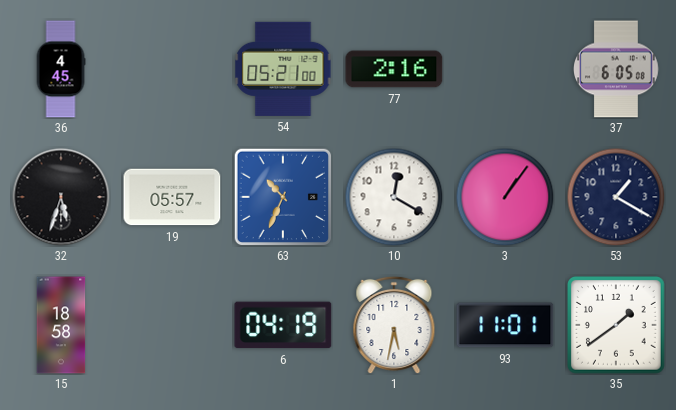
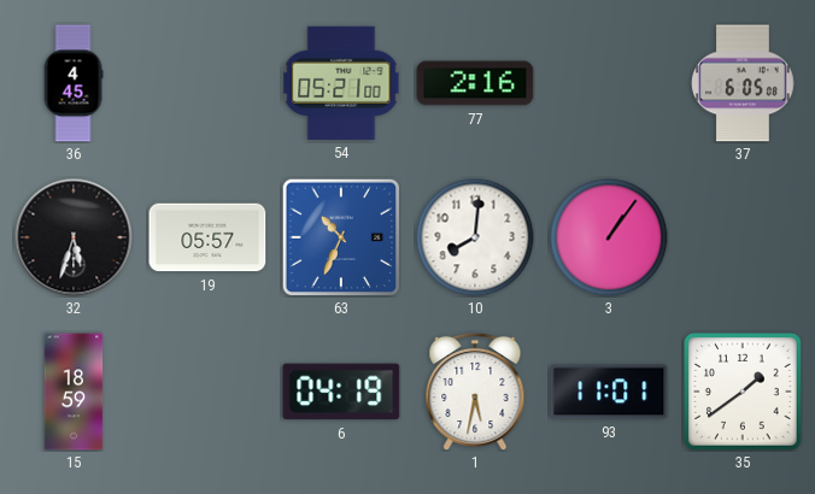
10: 12:20 -> 8:01 (475, 237)
53: 1:20 -> none (616, 197)
15: 18:58 -> 18:59 (74, 392)
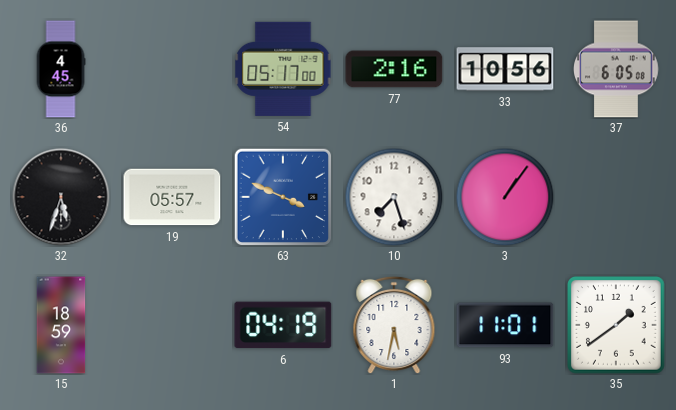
54: 05:21 -> 05:17 (283, 69)
33: none -> 10:56 (505, 69)
63: 10:34 -> 3:49 (283, 197)
10: 8:01 -> 7:27 (394, 197)
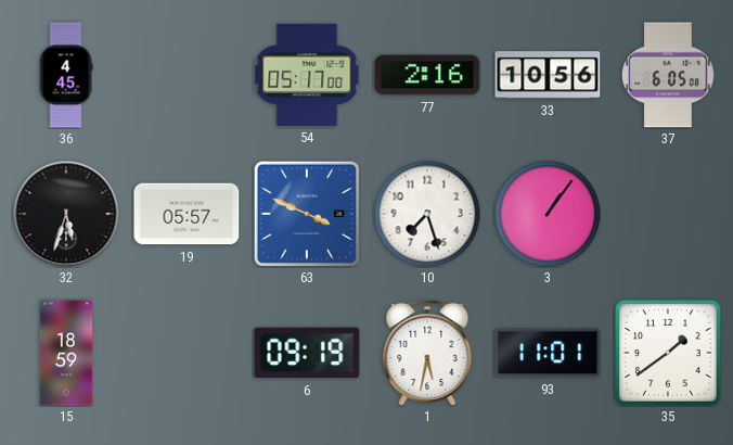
6: 04:19 -> 09:19 (307, 353)
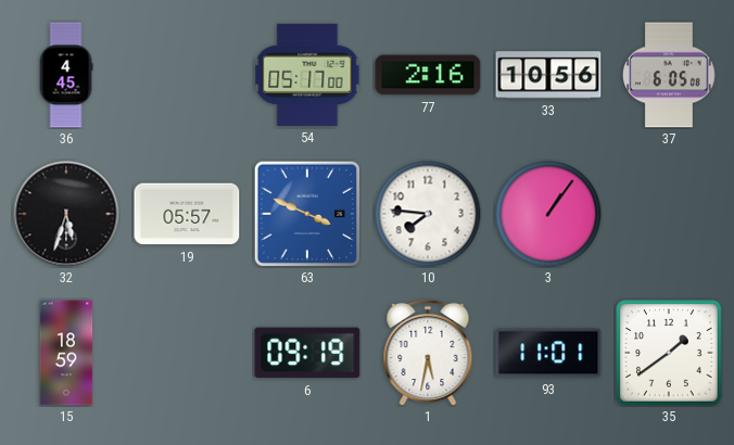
10: 7:27 -> 7:46 (428, 214)
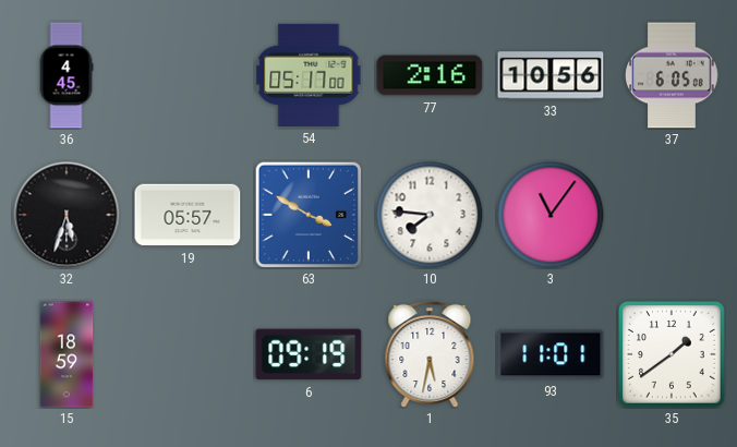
63: 3:49 -> 3:50 (309, 215)
3: 1:06 -> 11:06 (551, 215)
